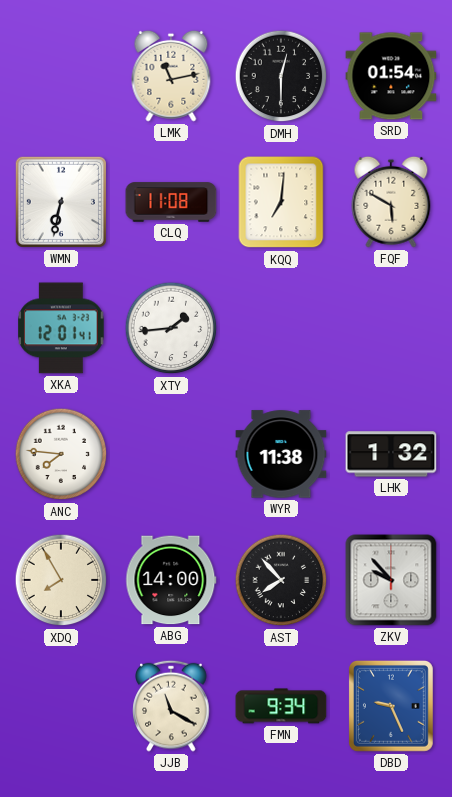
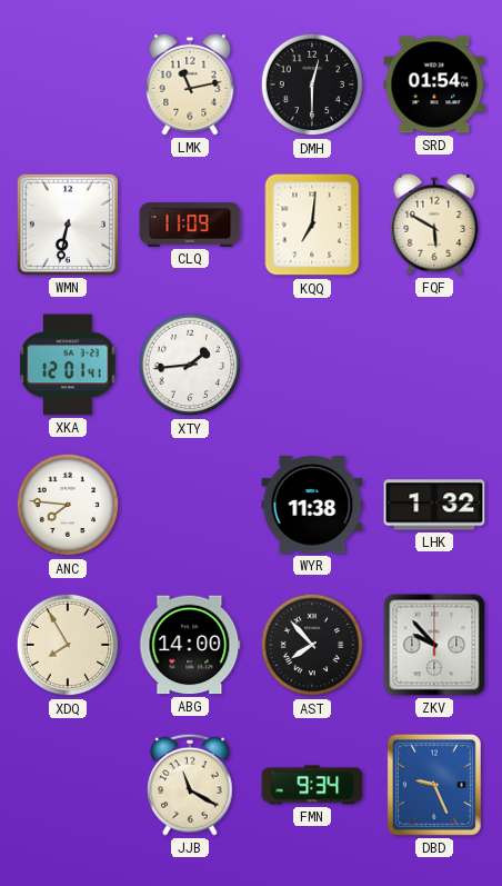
CLQ: 11:08 -> 11:09 (190, 225)
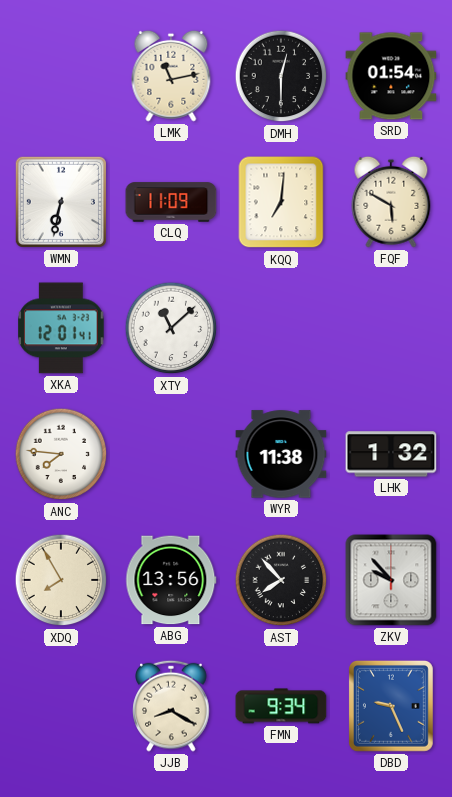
XTY: 1:44 -> 11:08 (171, 328)
ABG: 14:00 -> 13:56 (171, 580)
JJB: 11:20 -> 8:20 (171, 706)
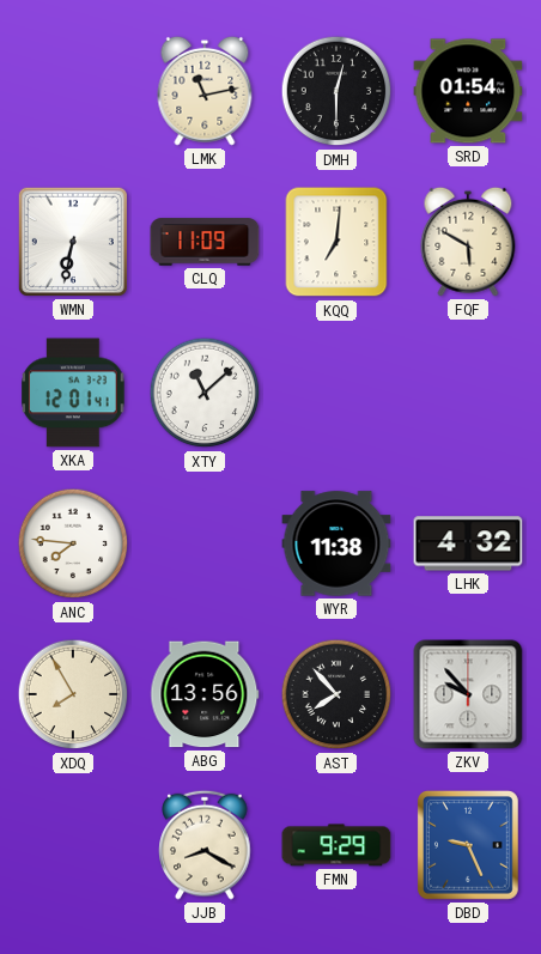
LHK: 1:32 -> 4:32 (468, 543)
FMN: 9:34 -> 9:29 (336, 845)
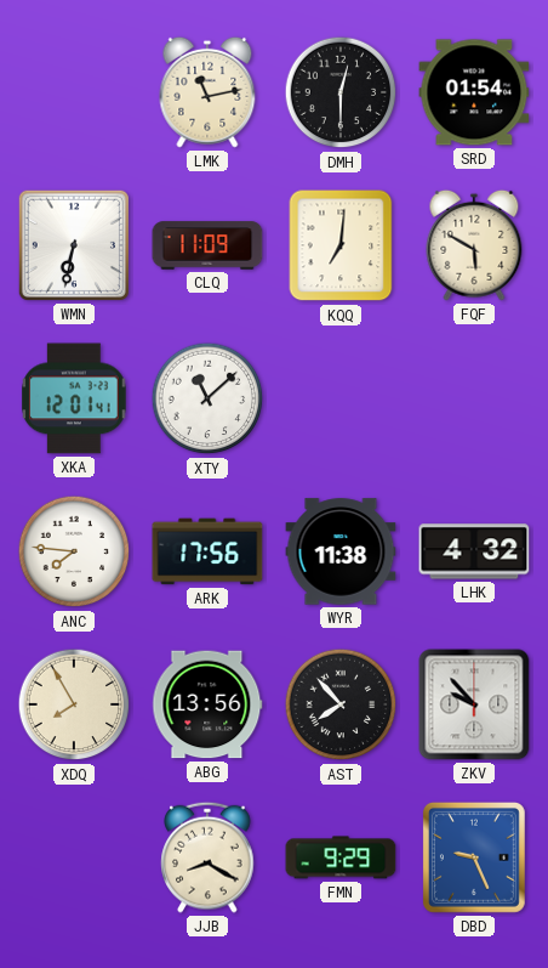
ARK: none -> 17:56 (207, 551)
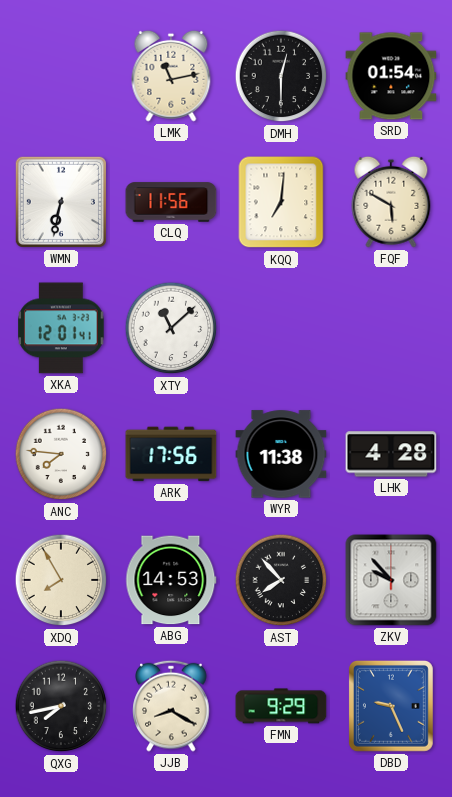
CLQ: 11:09 -> 11:56 (171, 202)
LHK: 4:32 -> 4:28 (391, 454)
ABG: 13:56 -> 14:53 (171, 580)
QXG: none -> 7:43 (61, 706)
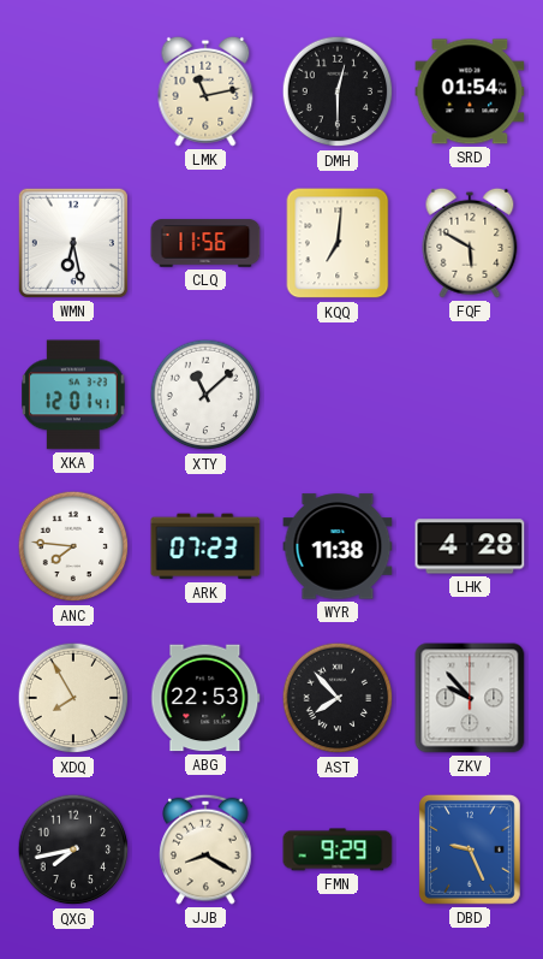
WMN: 6:32 -> 6:28 (73, 243)
ARK: 17:56 -> 07:23 (205, 546)
ABG: 14:53 -> 22:53 (205, 698)
